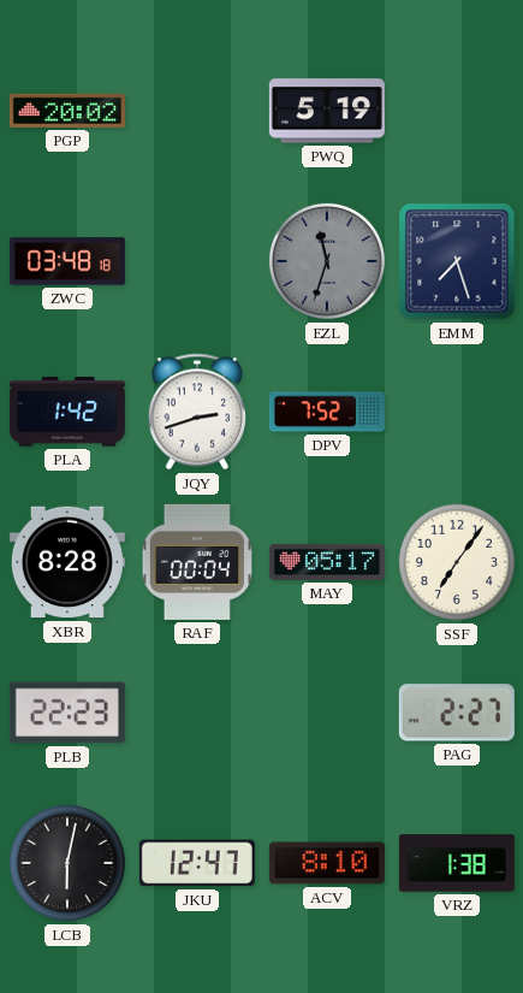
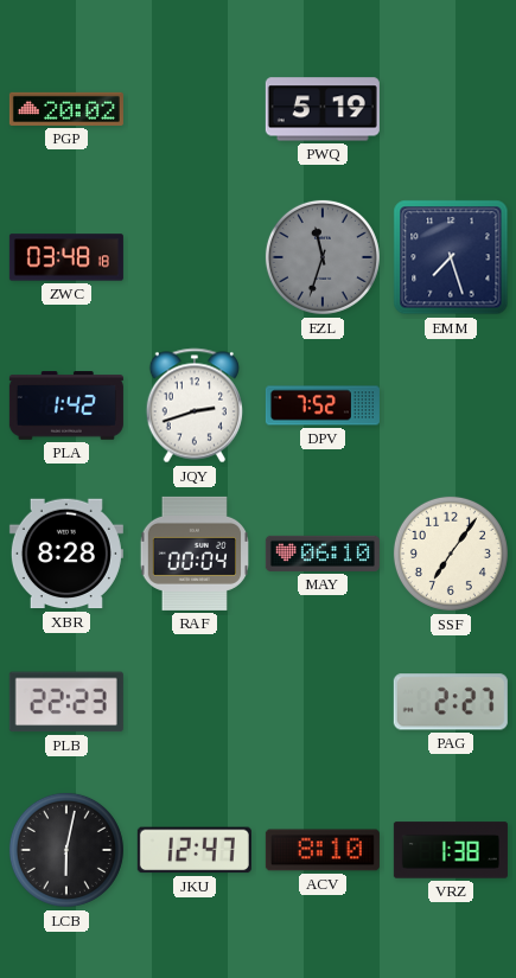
MAY: 05:17 -> 06:10 (323, 554)
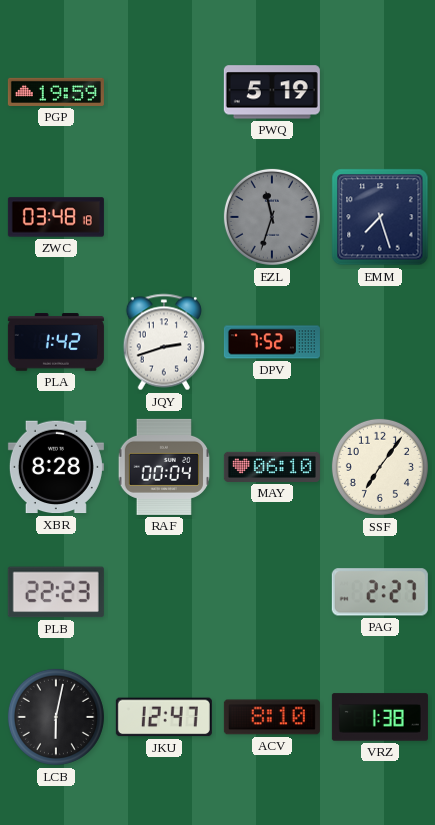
PGP: 20:02 -> 19:59 (56, 92)
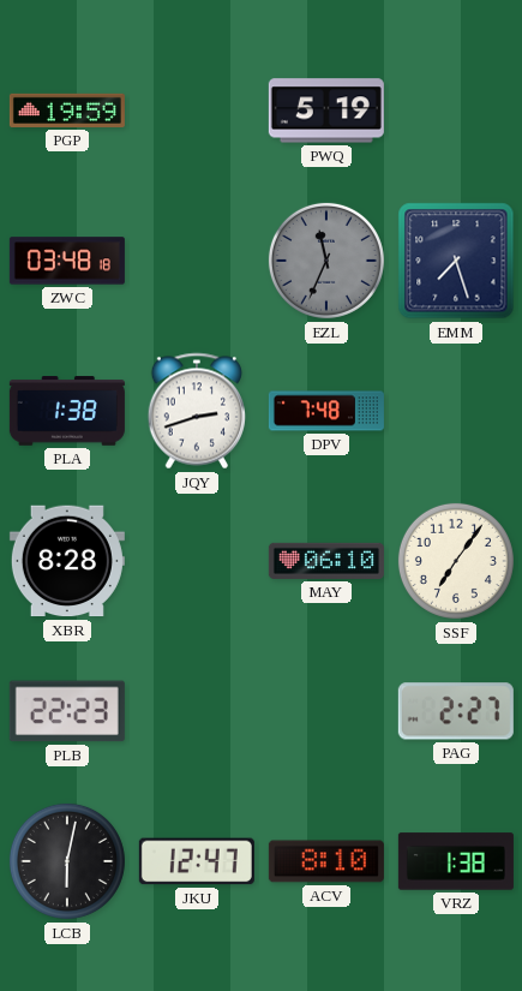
EZL: 11:33 -> 11:34 (326, 261)
PLA: 1:42 -> 1:38 (67, 411)
DPV: 7:52 -> 7:48 (326, 411)
RAF: 00:04 -> none (163, 467)
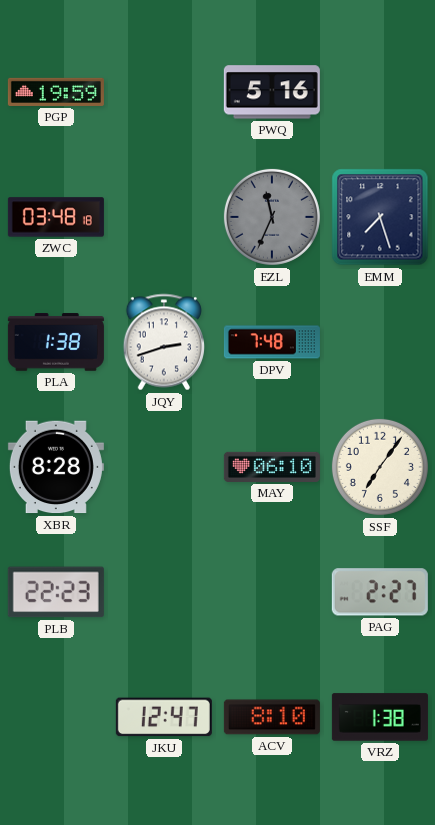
PWQ: 5:19 -> 5:16 (272, 92)
LCB: 6:02 -> none (67, 861)
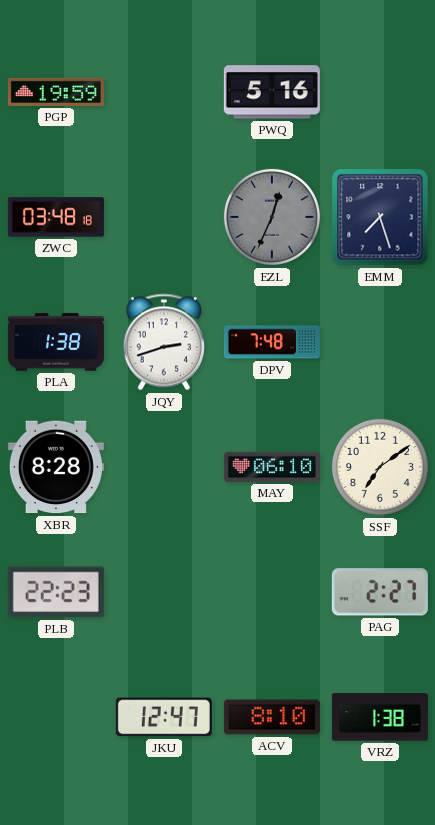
EZL: 11:34 -> 12:34 (272, 217)
SSF: 7:06 -> 7:09 (380, 467)
